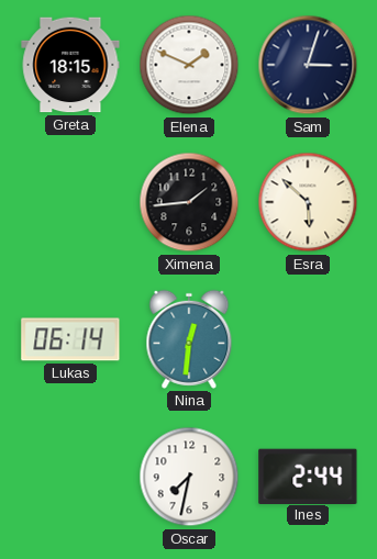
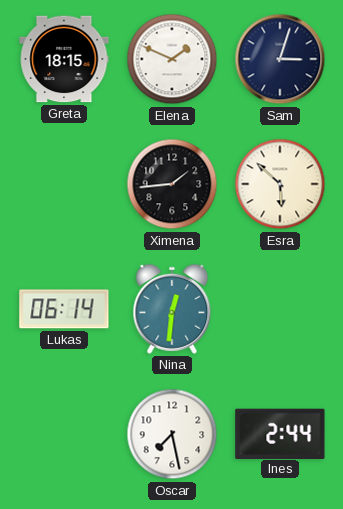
Oscar: 7:32 -> 7:28 (172, 434)
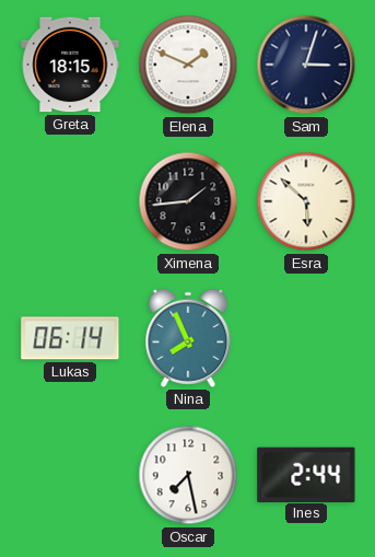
Nina: 12:31 -> 7:56 (188, 338)
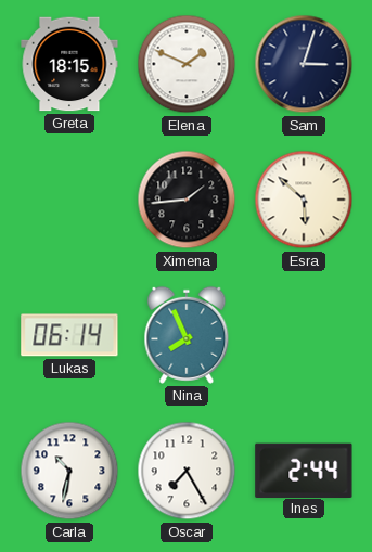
Carla: none -> 10:32 (69, 471)
Oscar: 7:28 -> 7:25 (187, 471)
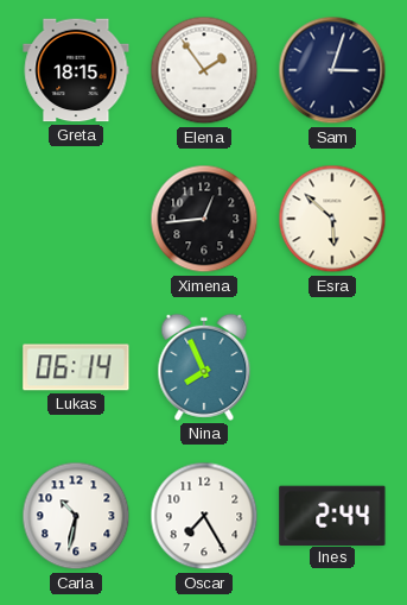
Elena: 1:49 -> 1:54 (204, 70)
Ximena: 1:44 -> 12:44 (204, 219)
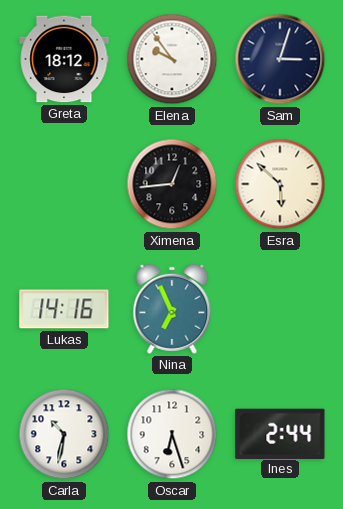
Greta: 18:15 -> 18:12 (64, 59)
Elena: 1:54 -> 9:54 (172, 59)
Lukas: 06:14 -> 14:16 (64, 309)
Nina: 7:56 -> 6:56 (172, 309)
Oscar: 7:25 -> 6:27 (172, 434)
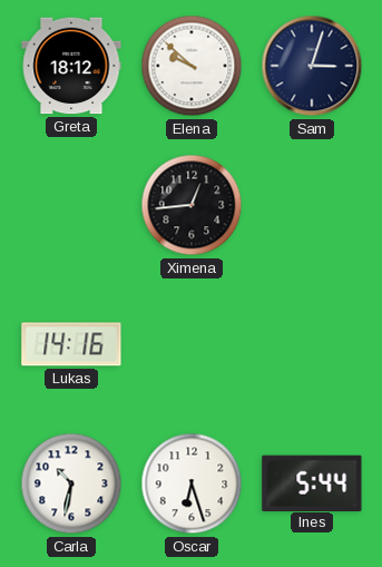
Elena: 9:54 -> 9:52 (192, 66)
Esra: 5:52 -> none (280, 184)
Nina: 6:56 -> none (172, 309)
Ines: 2:44 -> 5:44 (312, 482)
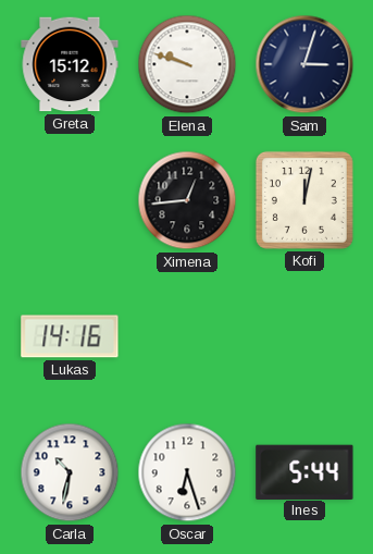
Greta: 18:12 -> 15:12 (70, 64)
Elena: 9:52 -> 9:48 (187, 64)
Kofi: none -> 12:02 (304, 200)
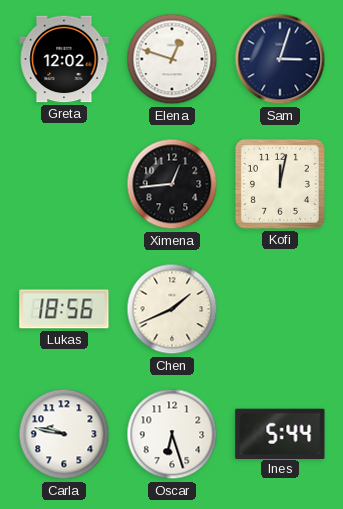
Greta: 15:12 -> 12:02 (64, 59)
Elena: 9:48 -> 12:48 (172, 59)
Lukas: 14:16 -> 18:56 (64, 309)
Chen: none -> 1:41 (172, 309)
Carla: 10:32 -> 9:47 (64, 434)
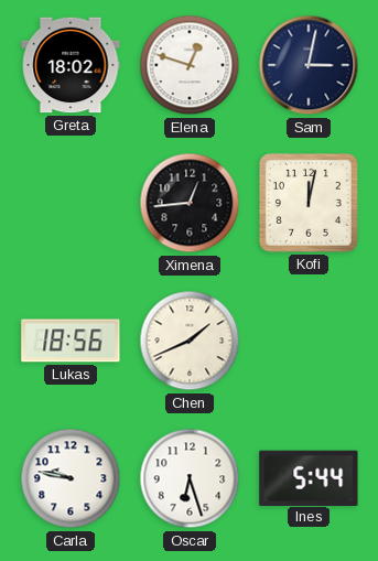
Greta: 12:02 -> 18:02 (71, 65)
Sam: 3:03 -> 3:02 (309, 65)
